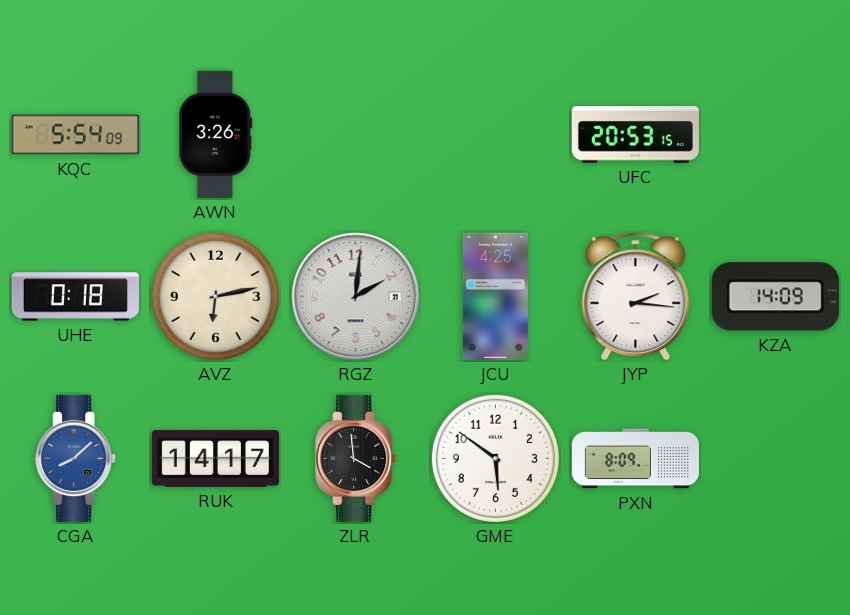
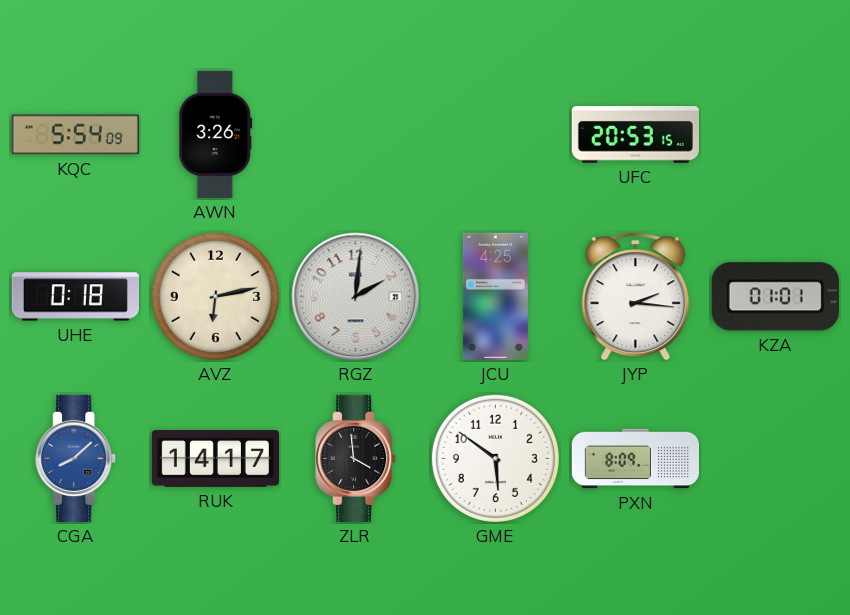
KZA: 14:09 -> 01:01 (775, 297)
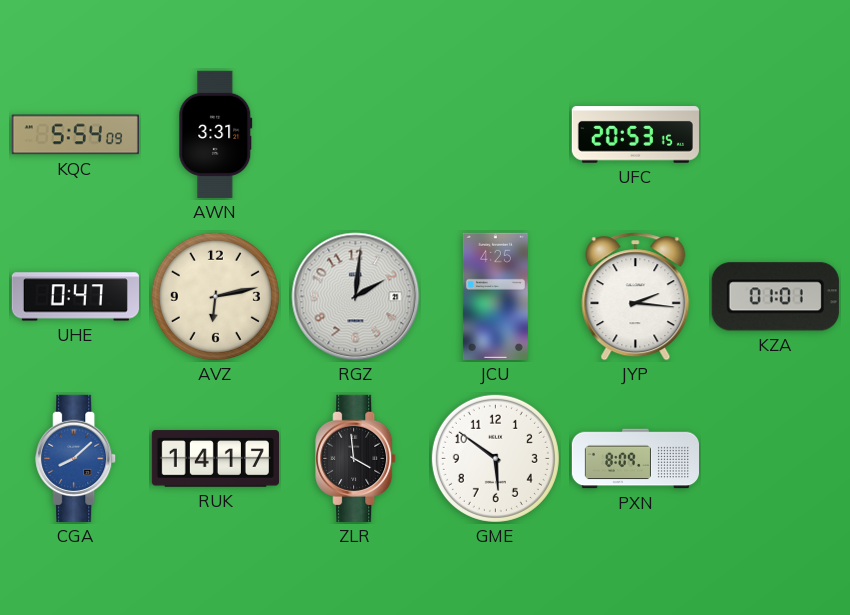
AWN: 3:26 -> 3:31 (216, 134)
UHE: 0:18 -> 0:47 (75, 297)
